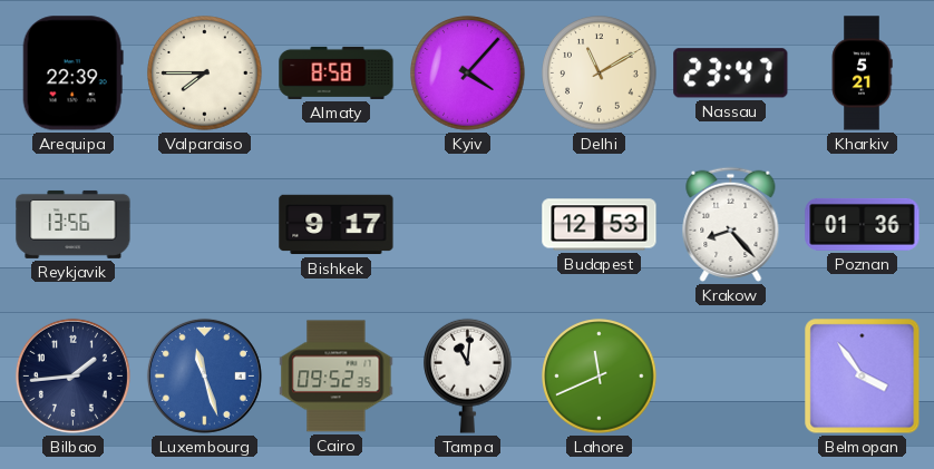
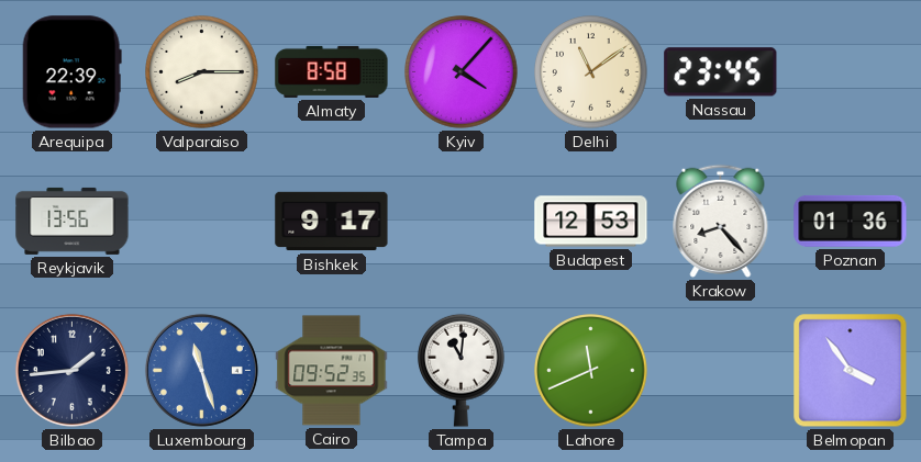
Valparaiso: 7:45 -> 8:15 (202, 72)
Delhi: 11:10 -> 11:09 (591, 72)
Nassau: 23:47 -> 23:45 (721, 72)
Kharkiv: 5:21 -> none (862, 74)
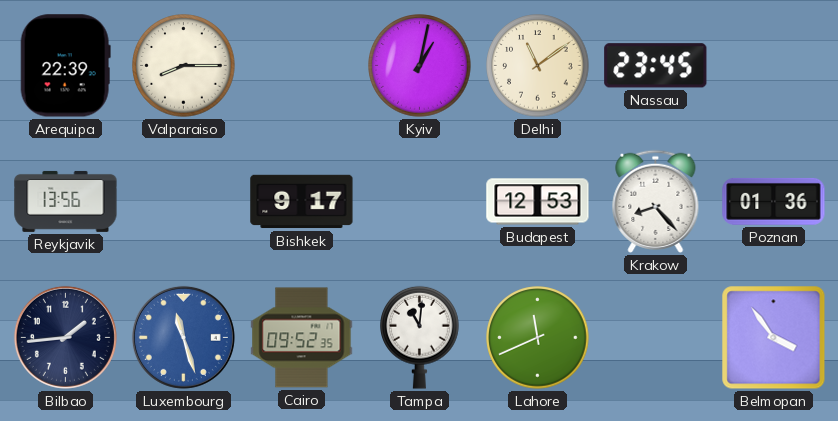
Almaty: 8:58 -> none (332, 71)
Kyiv: 4:07 -> 1:02 (420, 66)
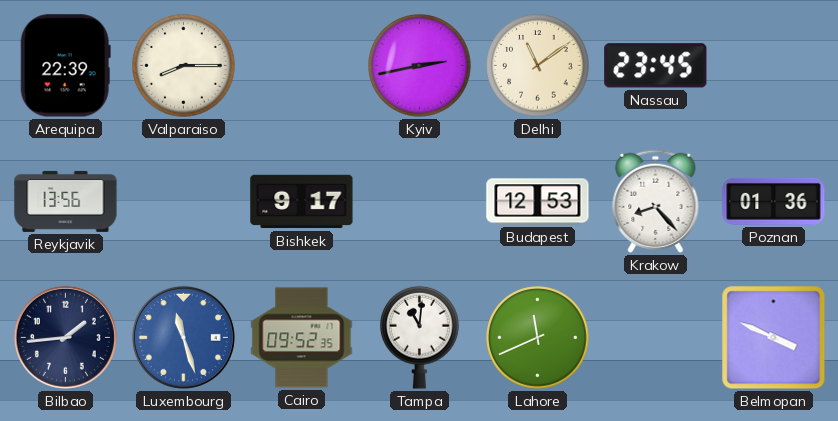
Kyiv: 1:02 -> 2:43 (420, 66)
Belmopan: 3:54 -> 3:49 (774, 338)
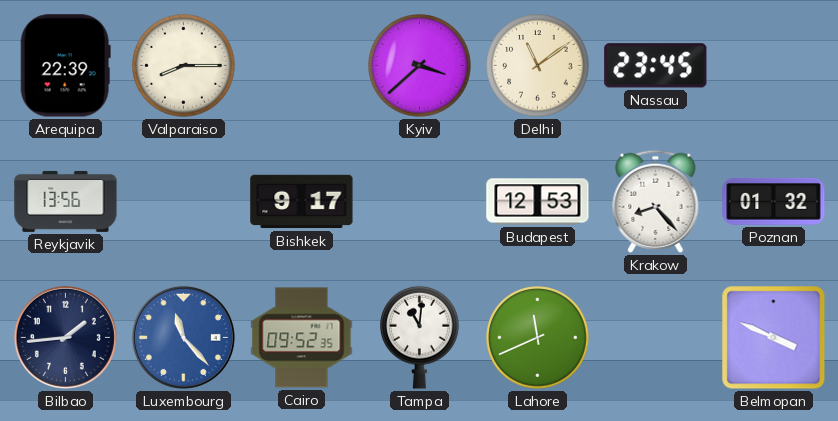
Kyiv: 2:43 -> 3:38 (420, 66)
Poznan: 01:36 -> 01:32 (774, 201)
Luxembourg: 11:27 -> 11:23 (183, 337)
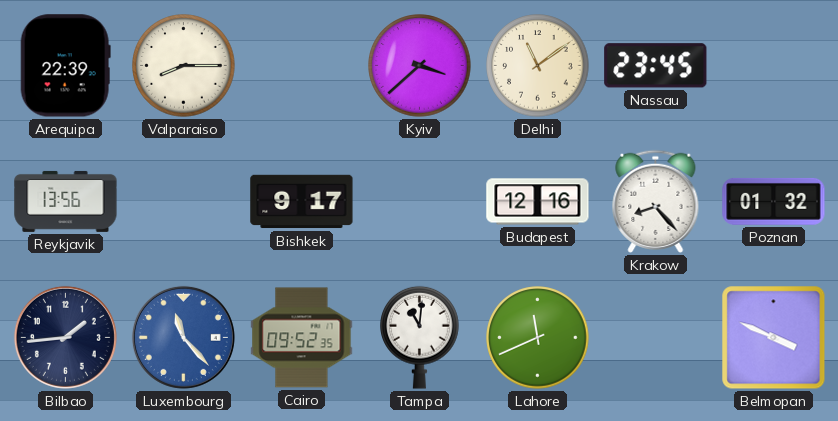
Budapest: 12:53 -> 12:16 (538, 202)
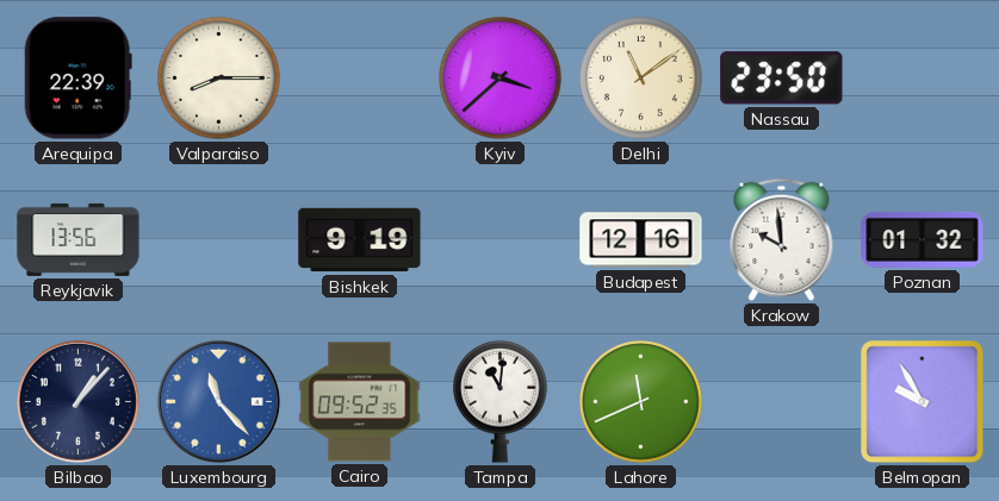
Nassau: 23:45 -> 23:50 (782, 79)
Bishkek: 9:17 -> 9:19 (360, 240)
Krakow: 8:23 -> 9:59 (782, 239)
Bilbao: 1:44 -> 1:07 (77, 401)
Belmopan: 3:49 -> 9:55 (923, 402)
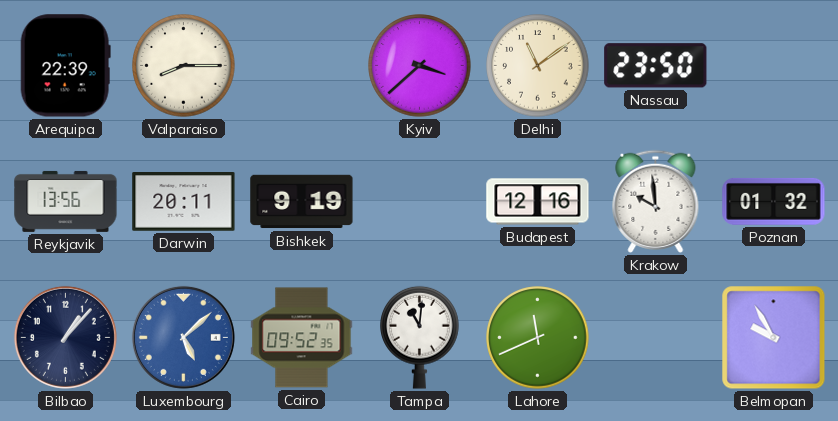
Darwin: none -> 20:11 (184, 202)
Luxembourg: 11:23 -> 5:08 (183, 337)
